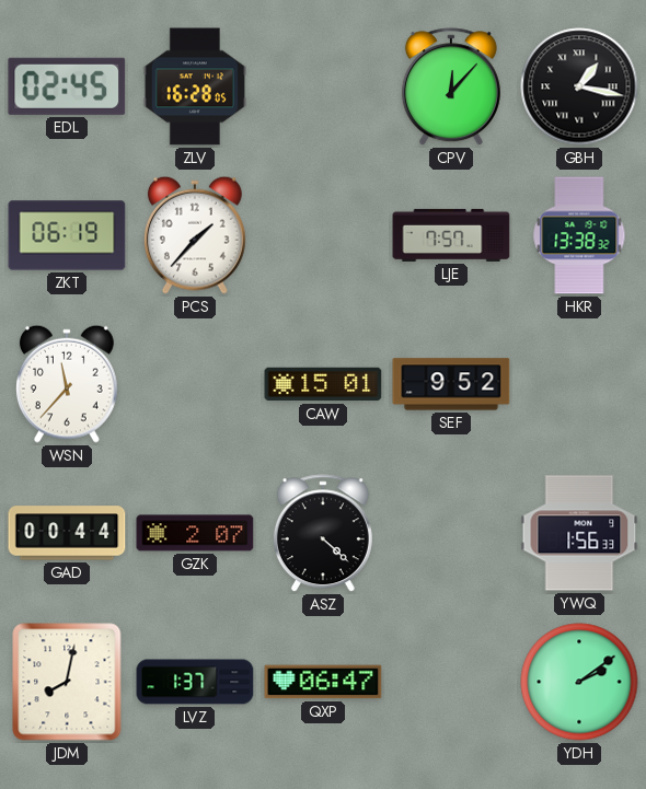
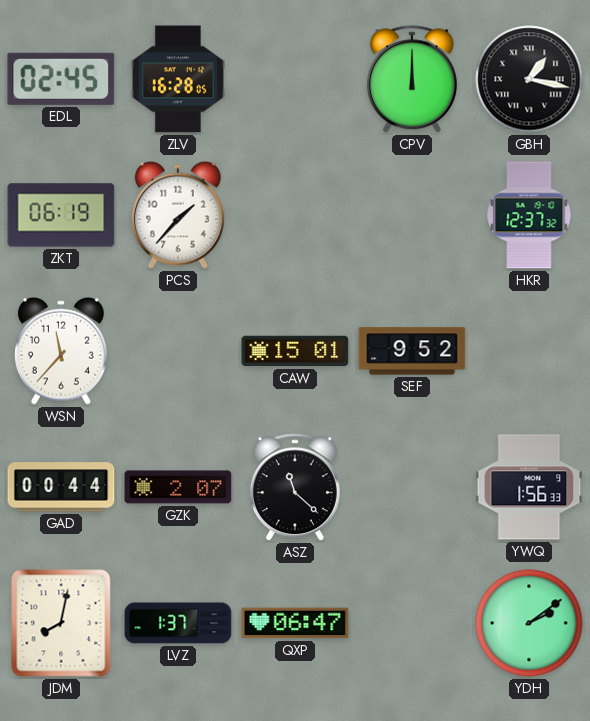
CPV: 12:07 -> 12:00 (412, 80)
LJE: 7:57 -> none (451, 235)
HKR: 13:38 -> 12:37 (529, 215)
ASZ: 4:22 -> 11:22 (295, 488)
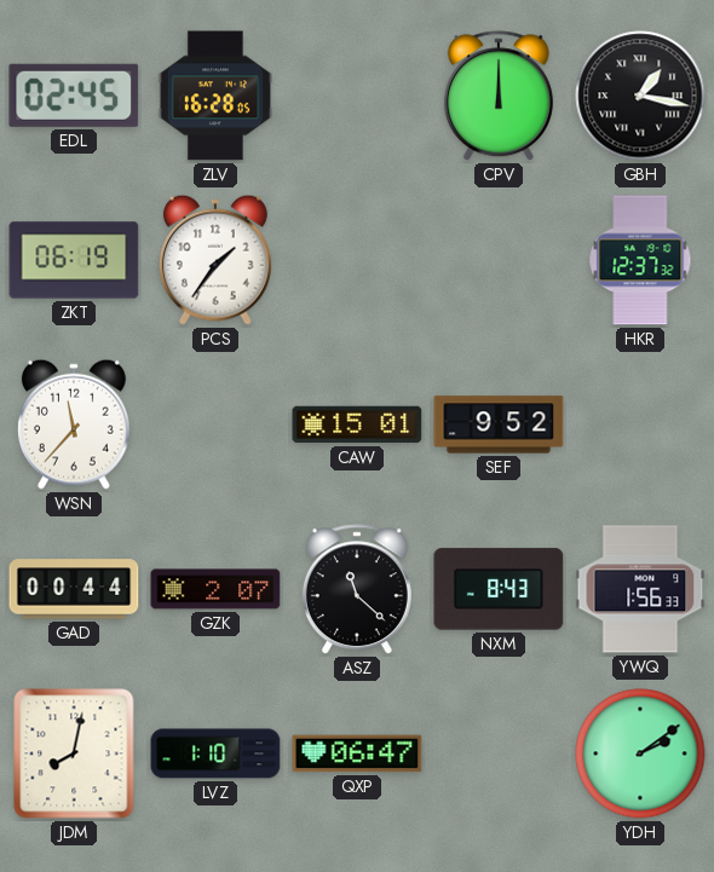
PCS: 1:37 -> 1:36 (215, 260)
NXM: none -> 8:43 (499, 589)
LVZ: 1:37 -> 1:10 (215, 753)
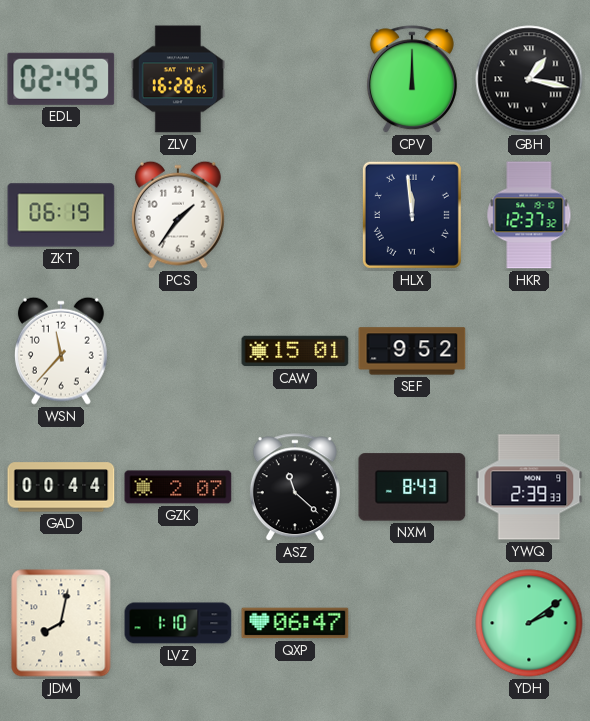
HLX: none -> 11:59 (412, 215)
YWQ: 1:56 -> 2:39 (529, 487)
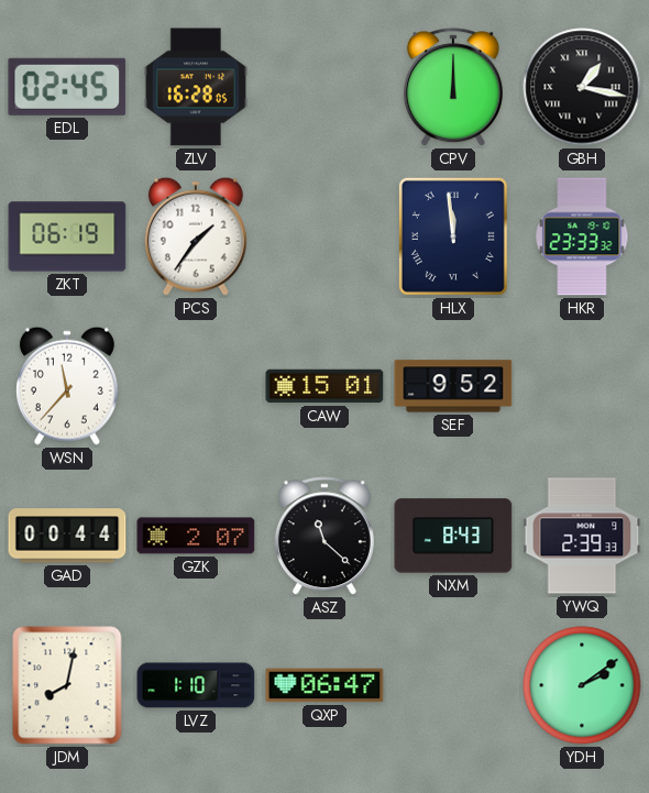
HKR: 12:37 -> 23:33 (582, 236)
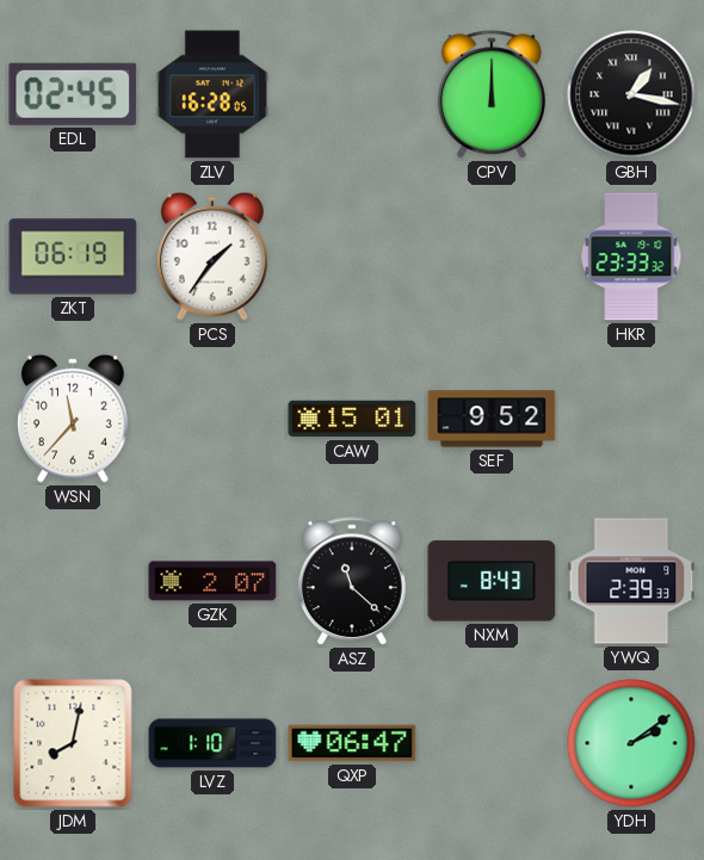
HLX: 11:59 -> none (453, 236)
GAD: 00:44 -> none (67, 536)
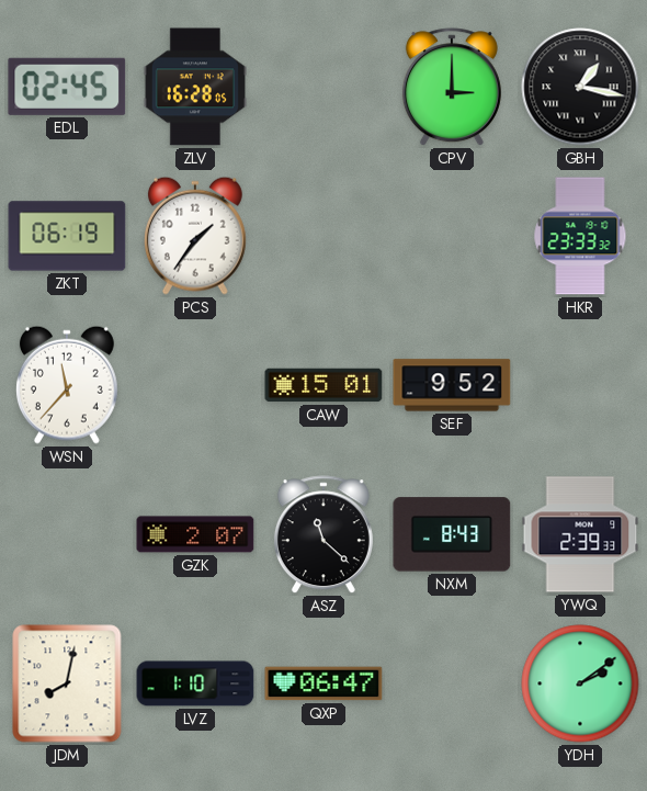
CPV: 12:00 -> 3:00 (452, 88)
